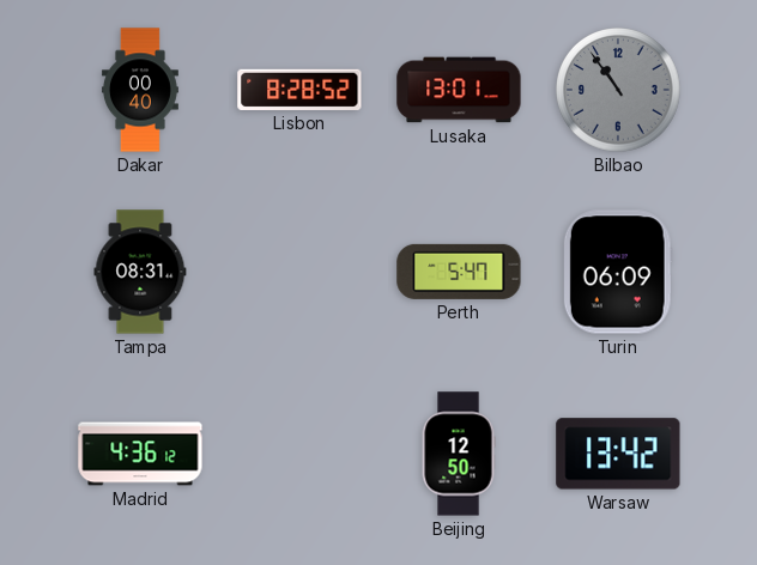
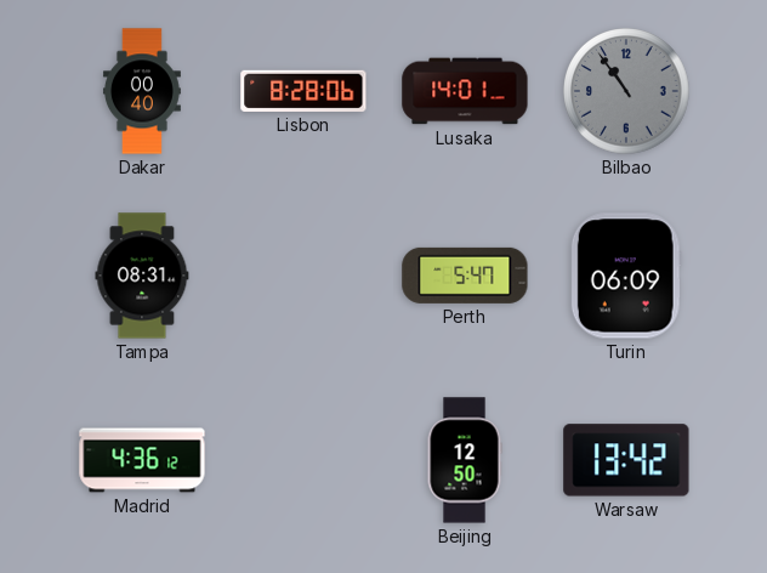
Lisbon: 8:28:52 -> 8:28:06 (303, 91)
Lusaka: 13:01 -> 14:01 (465, 91)
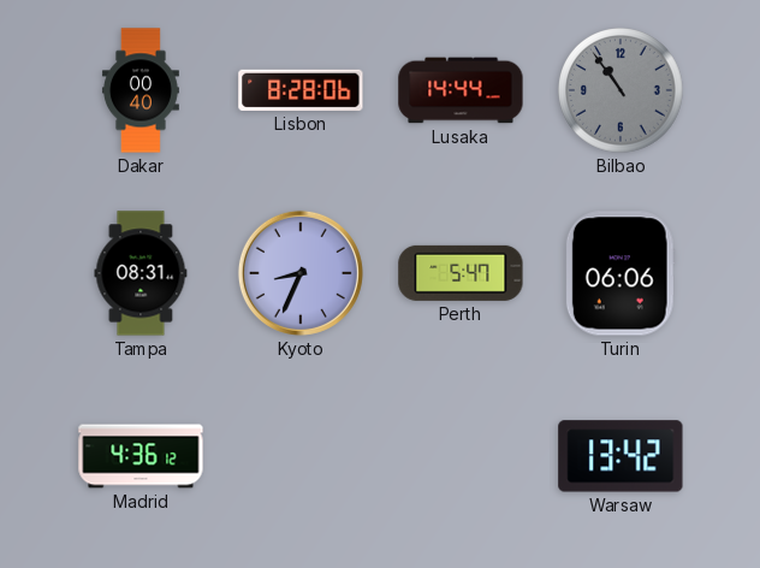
Lusaka: 14:01 -> 14:44 (461, 90)
Kyoto: none -> 8:34 (301, 273)
Turin: 06:09 -> 06:06 (621, 273)
Beijing: 12:50 -> none (465, 460)
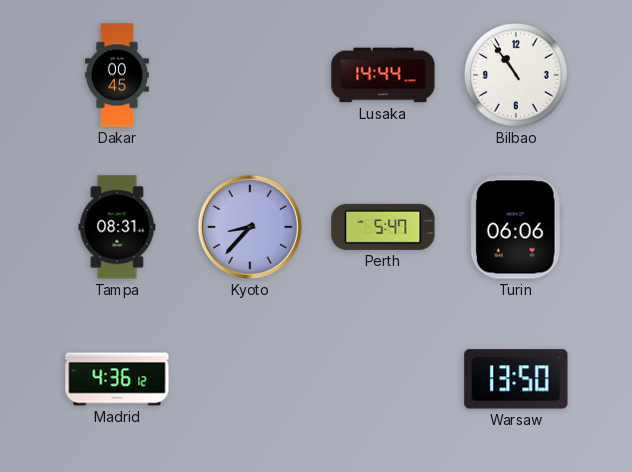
Dakar: 00:40 -> 00:45 (117, 75)
Lisbon: 8:28 -> none (301, 90)
Bilbao dial: grey -> white (516, 75)
Kyoto: 8:34 -> 8:37 (250, 227)
Warsaw: 13:42 -> 13:50 (516, 379)
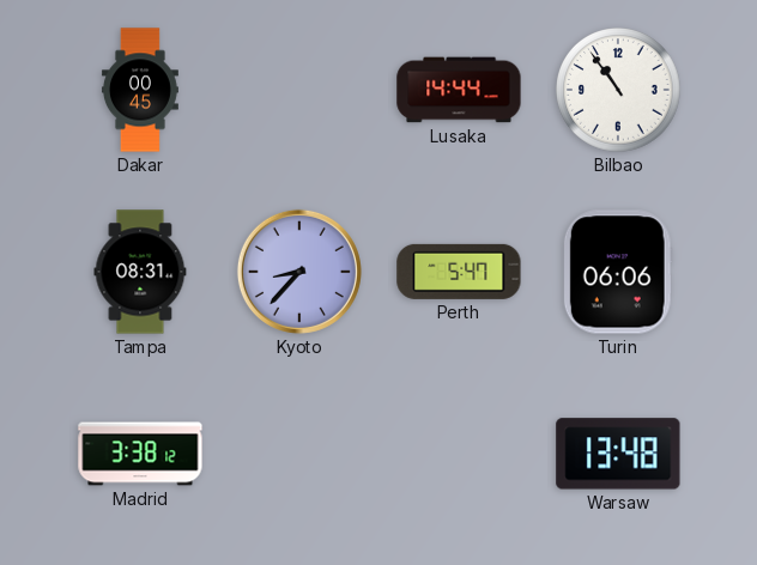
Madrid: 4:36 -> 3:38 (140, 454)
Warsaw: 13:50 -> 13:48 (618, 454)
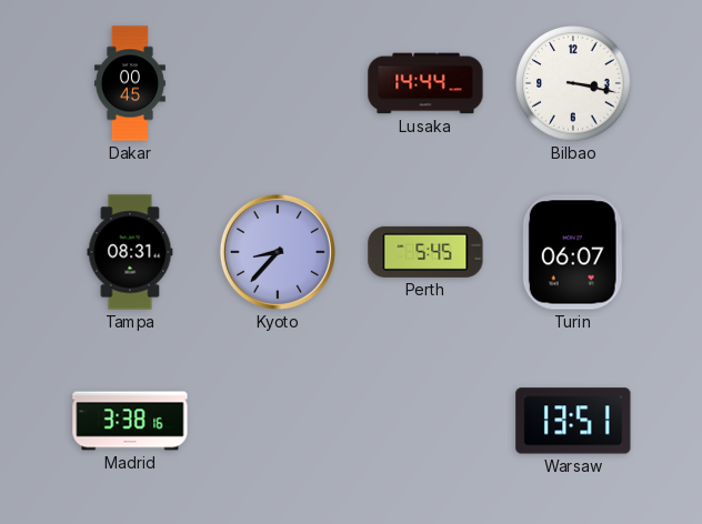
Bilbao: 10:54 -> 3:17 (573, 83)
Perth: 5:47 -> 5:45 (425, 252)
Turin: 06:06 -> 06:07 (573, 252)
Madrid: 3:38:12 -> 3:38:16 (130, 421)
Warsaw: 13:48 -> 13:51 (573, 421)
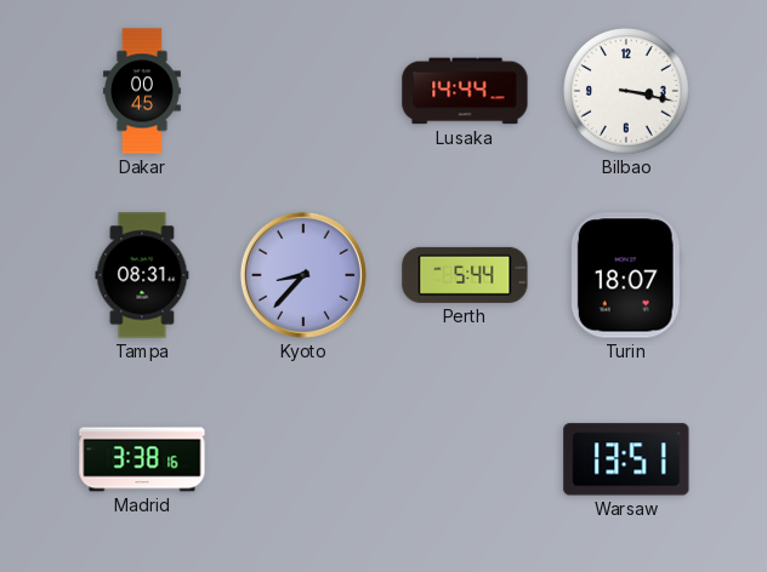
Perth: 5:45 -> 5:44 (465, 275)
Turin: 06:07 -> 18:07 (626, 275)
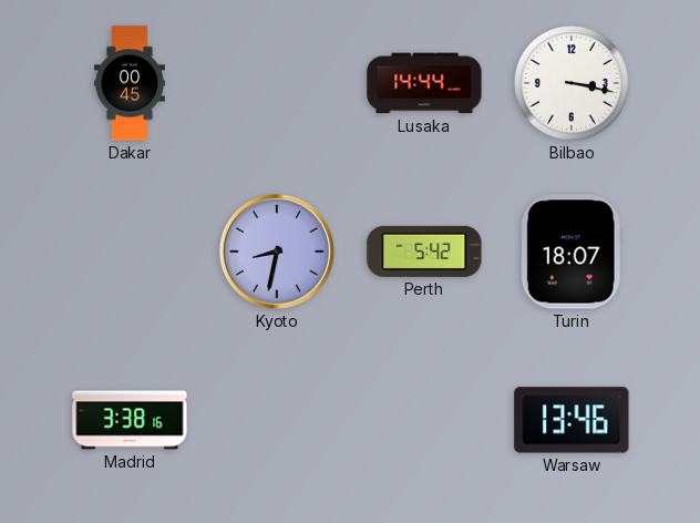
Tampa: 08:31 -> none (142, 275)
Kyoto: 8:37 -> 8:32 (277, 252)
Perth: 5:44 -> 5:42 (424, 252)
Warsaw: 13:51 -> 13:46 (572, 420)
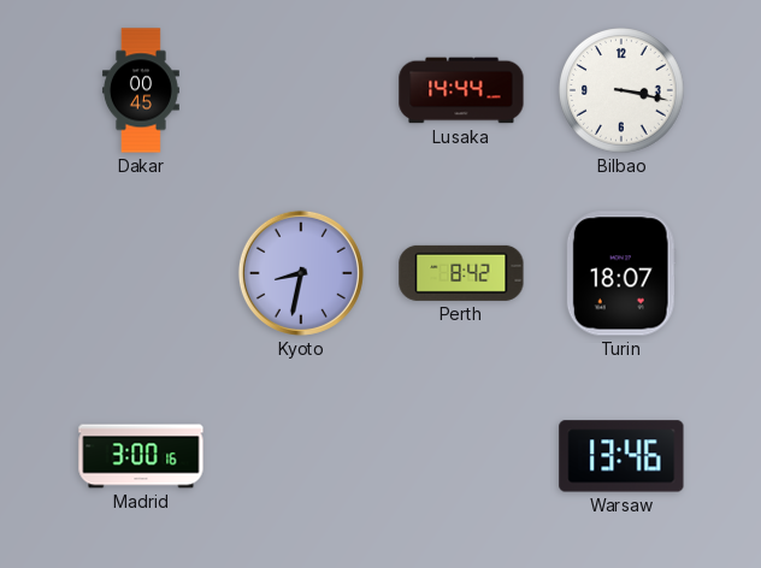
Perth: 5:42 -> 8:42 (461, 273)
Madrid: 3:38 -> 3:00 (141, 456)
